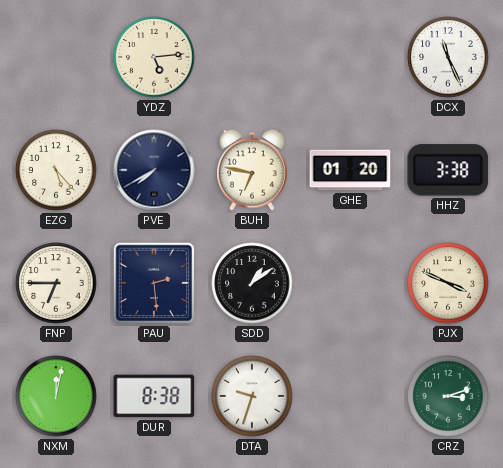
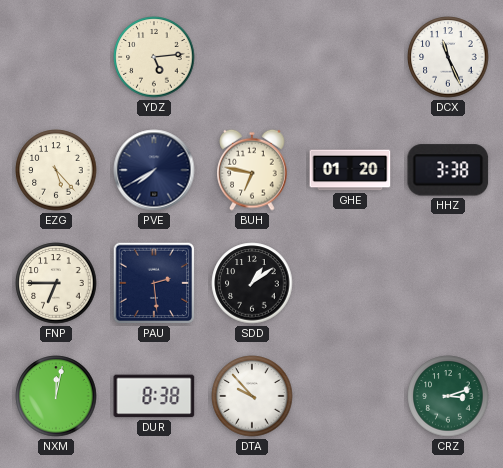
PJX: 3:49 -> none (448, 283)
DTA: 9:33 -> 9:53 (252, 396)
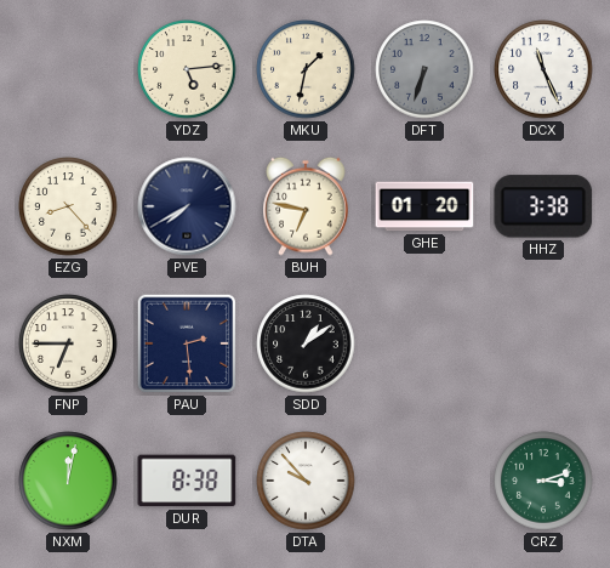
MKU: none -> 1:32 (306, 69)
DFT: none -> 6:33 (424, 69)
EZG: 5:23 -> 8:23 (68, 206)
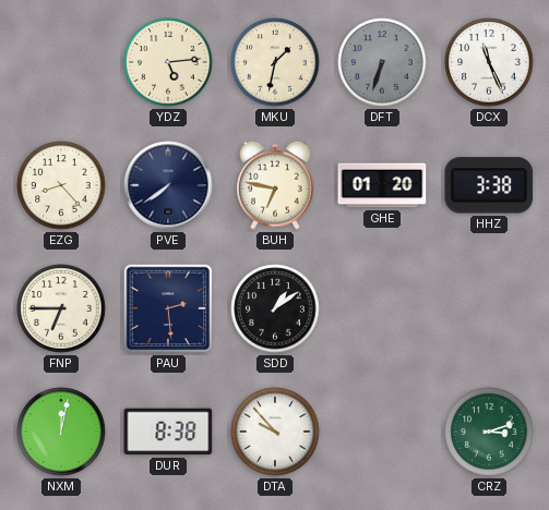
PVE: 7:40 -> 7:39 (168, 185)
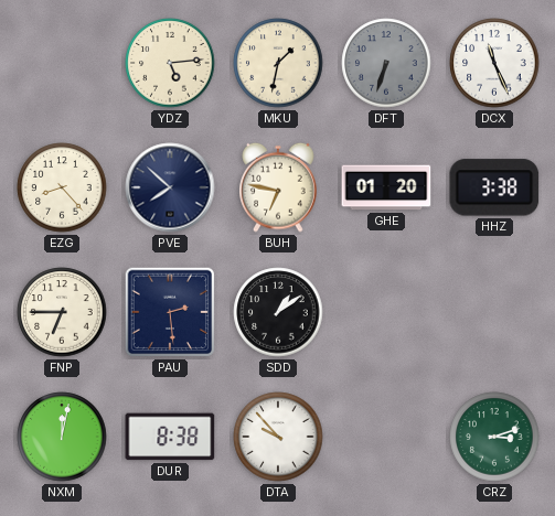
PVE: 7:39 -> 7:52 (170, 187)
